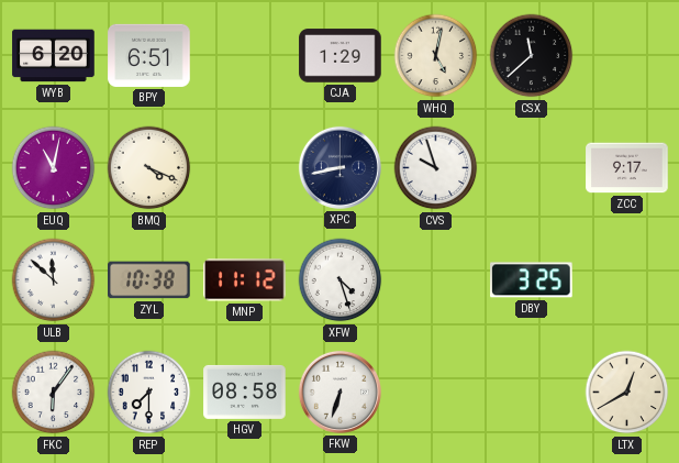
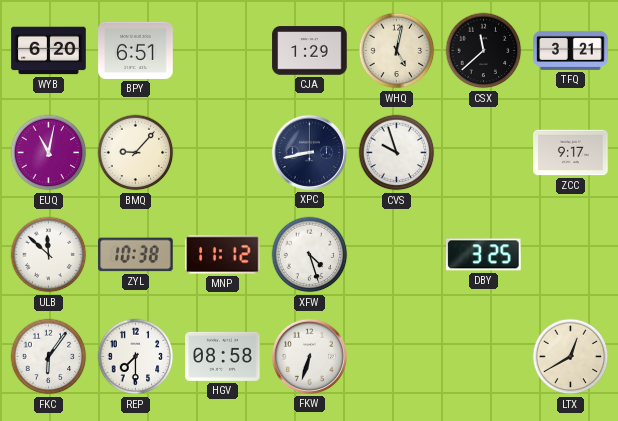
TFQ: none -> 3:21 (571, 50)
BMQ: 4:19 -> 9:07 (136, 153)
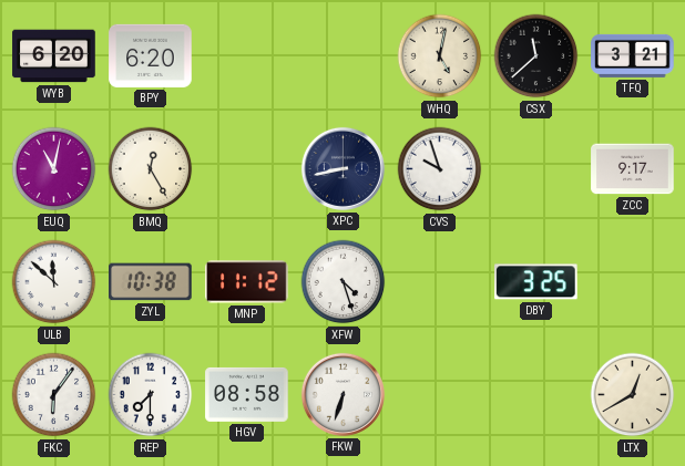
BPY: 6:51 -> 6:20 (151, 55)
CJA: 1:29 -> none (310, 51)
BMQ: 9:07 -> 12:25 (151, 169)
